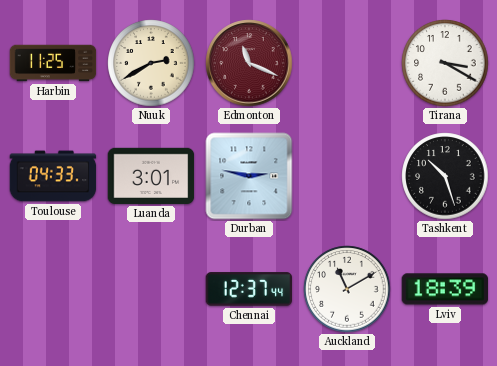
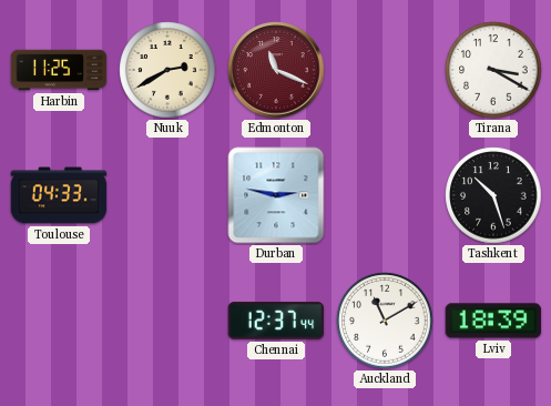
Luanda: 3:01 -> none (151, 176)
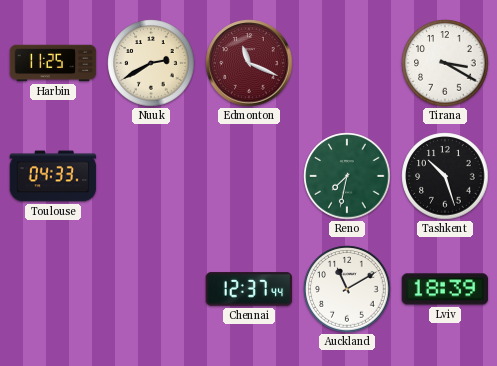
Durban: 2:47 -> none (276, 195)
Reno: none -> 7:32 (347, 176)
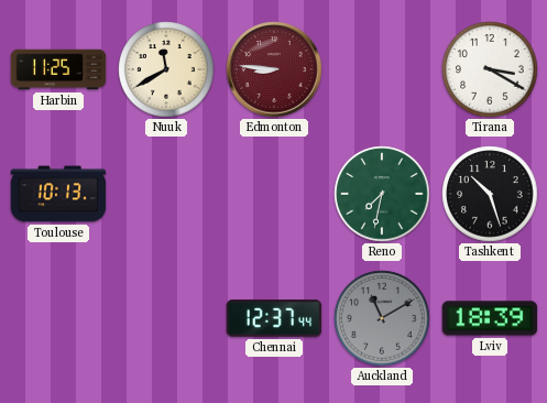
Nuuk: 2:40 -> 11:40 (166, 69)
Edmonton: 11:19 -> 8:46 (274, 69)
Toulouse: 04:33 -> 10:13 (58, 194)
Auckland dial: white -> grey (382, 318)
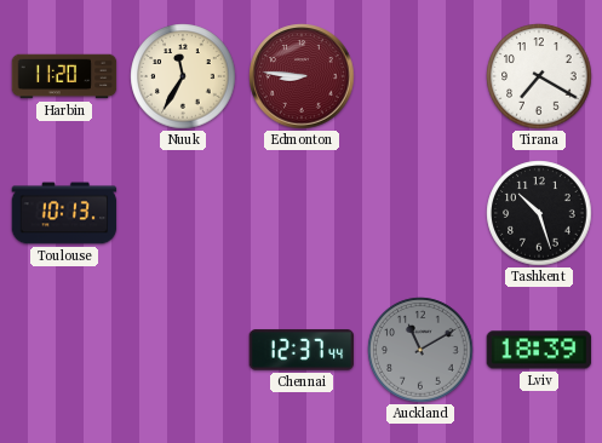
Harbin: 11:25 -> 11:20 (64, 76)
Nuuk: 11:40 -> 11:35 (183, 76)
Tirana: 3:20 -> 7:20 (539, 76)
Reno: 7:32 -> none (382, 194)
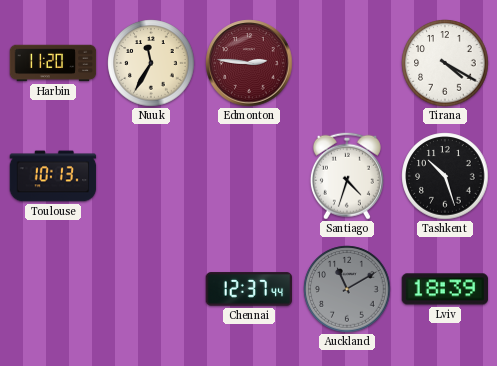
Edmonton: 8:46 -> 2:46 (249, 63)
Tirana: 7:20 -> 4:20 (445, 63)
Santiago: none -> 4:33 (347, 176)
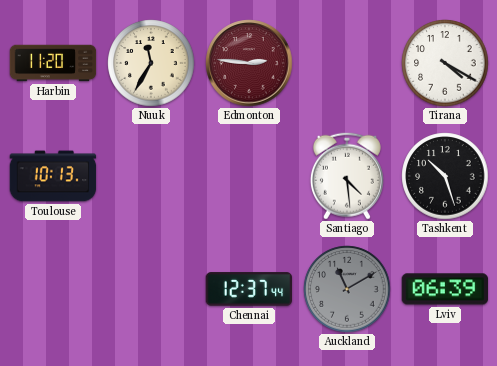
Santiago: 4:33 -> 4:29 (347, 176)
Lviv: 18:39 -> 06:39 (445, 289)
